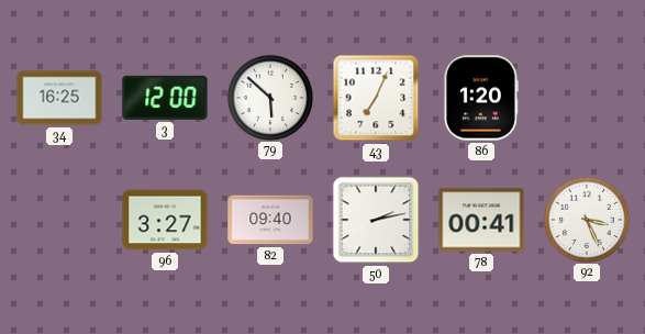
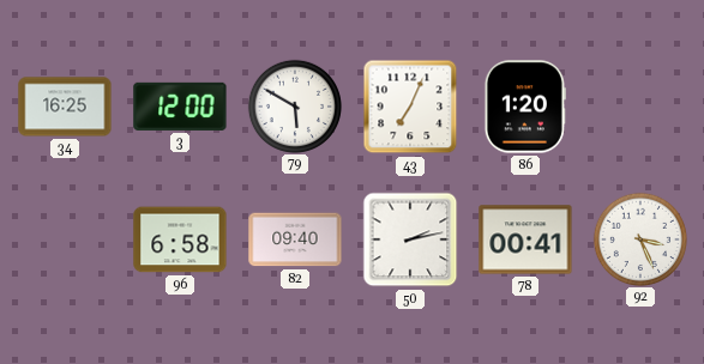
79: 5:52 -> 5:50 (294, 105)
96: 3:27 -> 6:58 (180, 239)
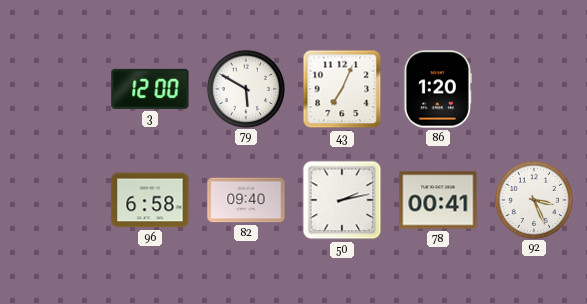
34: 16:25 -> none (65, 107)
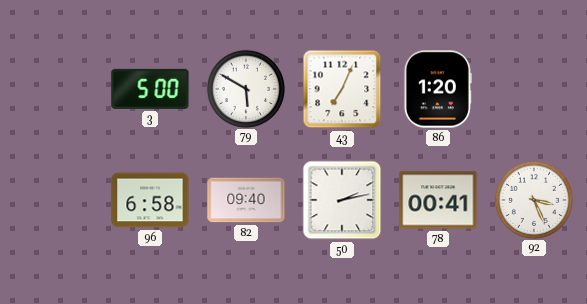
3: 12:00 -> 5:00 (150, 89)
